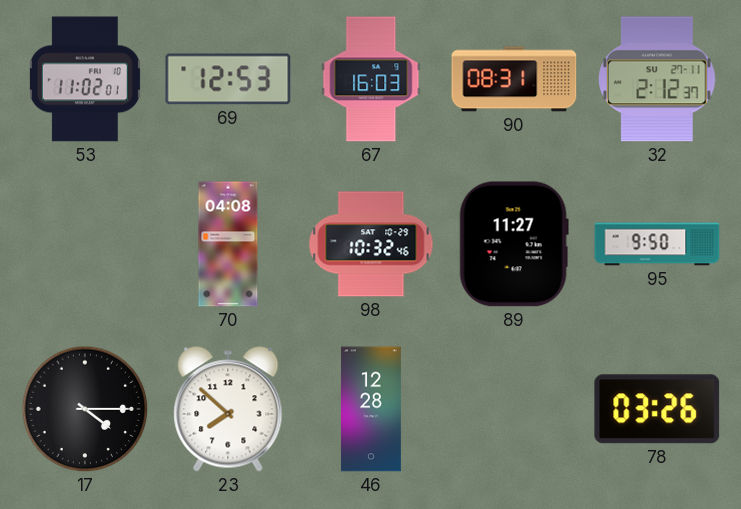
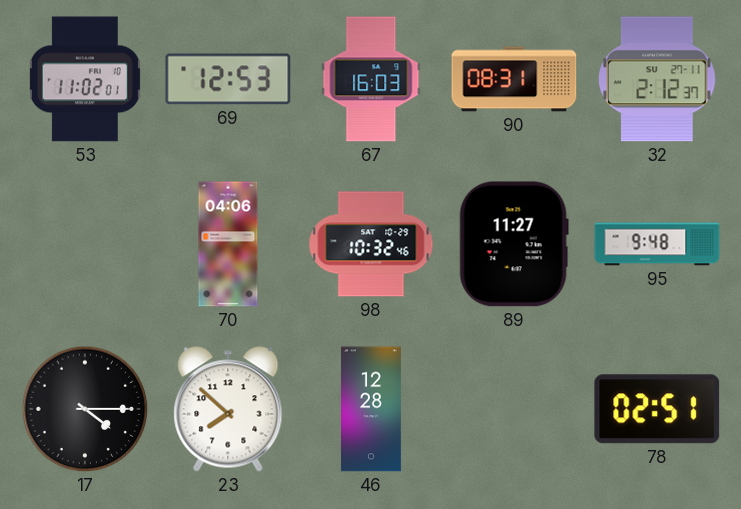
70: 04:08 -> 04:06 (228, 244)
95: 9:50 -> 9:48 (657, 244)
78: 03:26 -> 02:51 (657, 409)
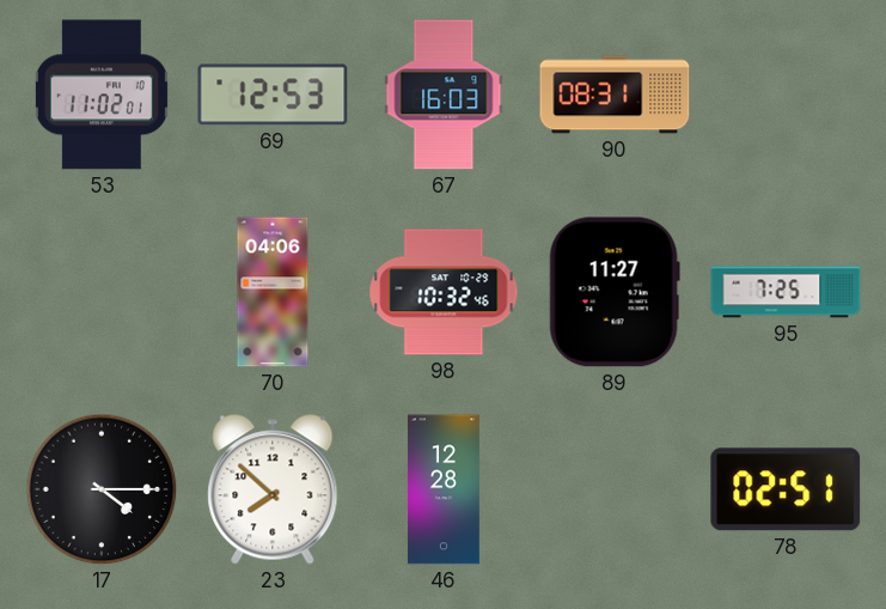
32: 2:12 -> none (658, 79)
95: 9:48 -> 7:25 (786, 292)
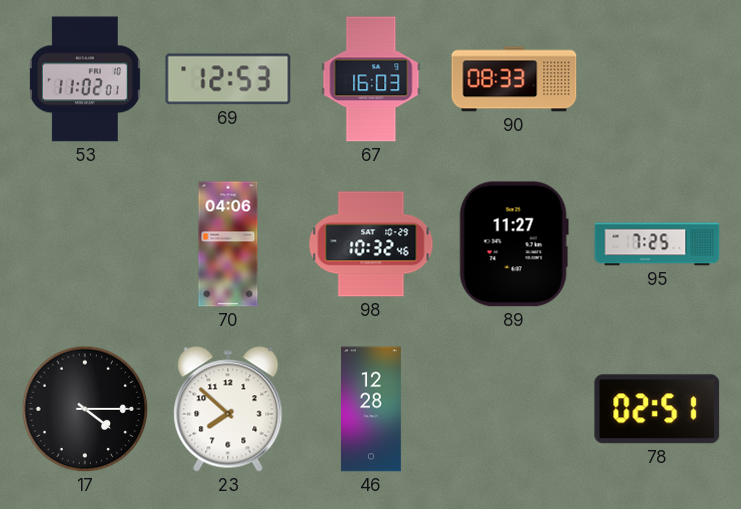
90: 08:31 -> 08:33 (514, 79)
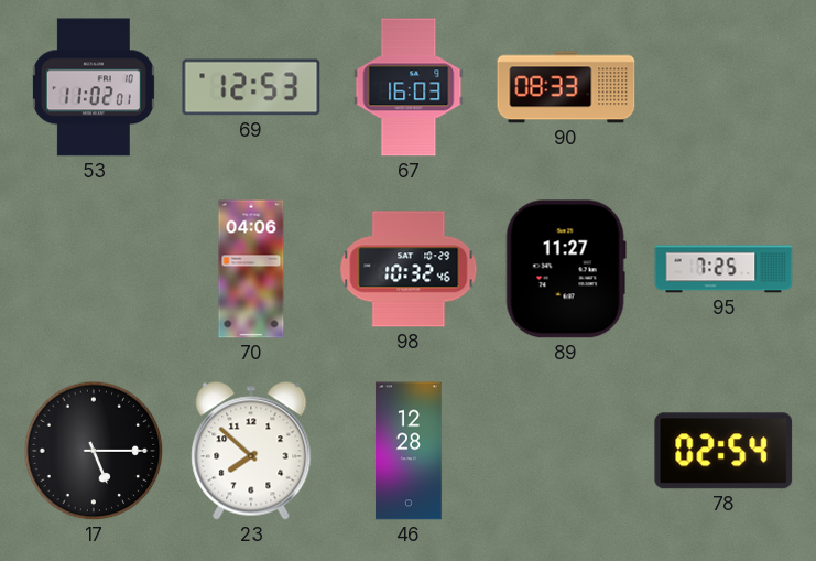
17: 4:15 -> 5:15 (94, 451)
78: 02:51 -> 02:54 (723, 451)
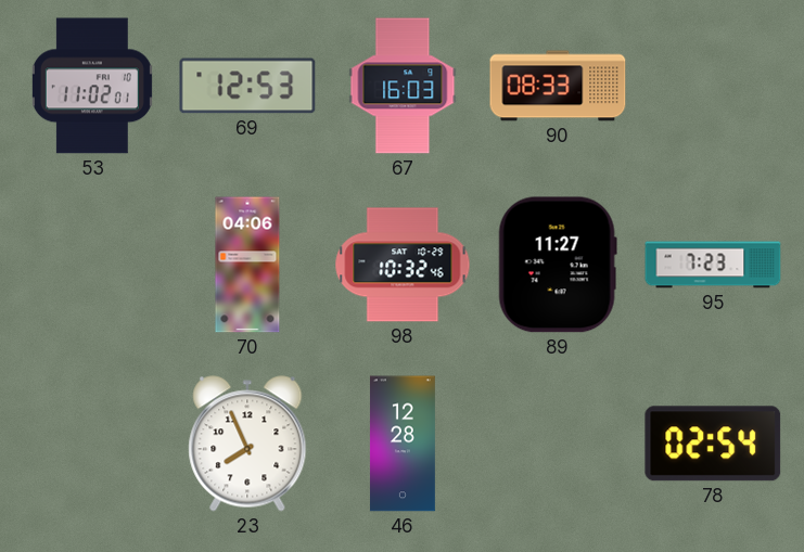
95: 7:25 -> 7:23 (713, 265)
17: 5:15 -> none (94, 451)
23: 7:52 -> 7:56 (247, 444)
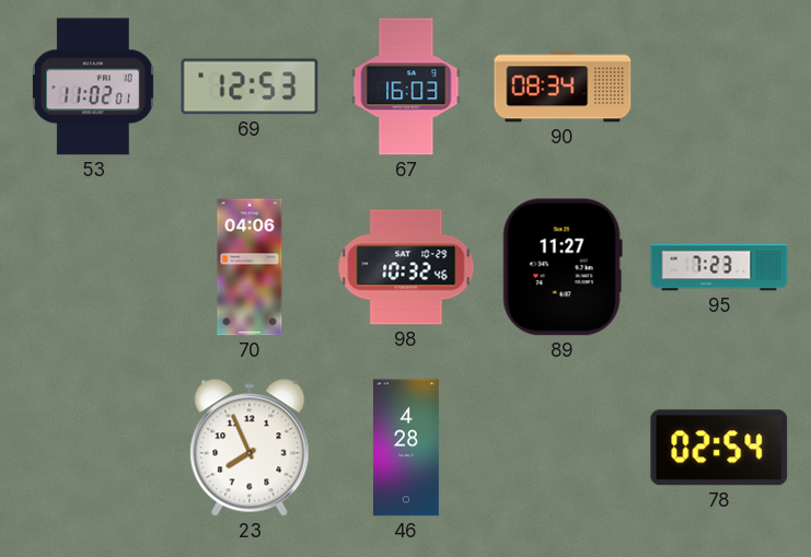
90: 08:33 -> 08:34 (563, 86)
46: 12:28 -> 4:28 (406, 448)
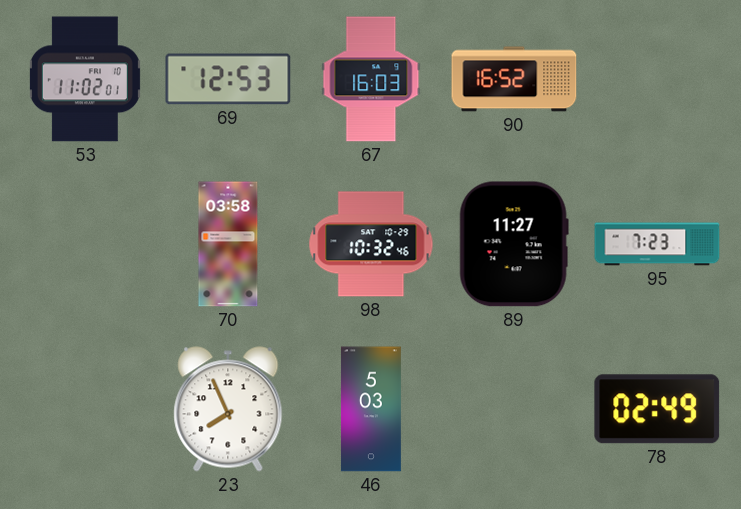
90: 08:34 -> 16:52 (514, 79)
70: 04:06 -> 03:58 (228, 244)
46: 4:28 -> 5:03 (371, 409)
78: 02:54 -> 02:49 (657, 409)
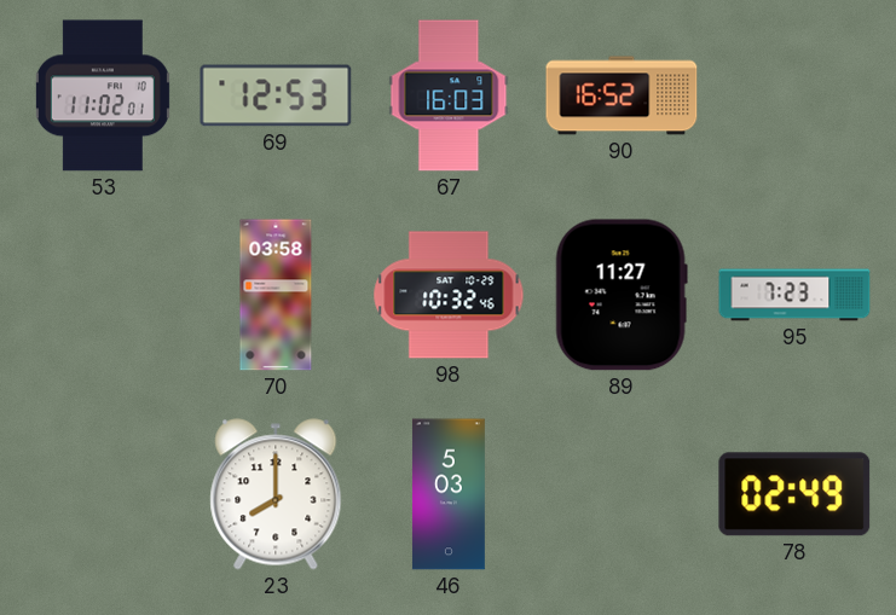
23: 7:56 -> 8:00 (276, 494)
